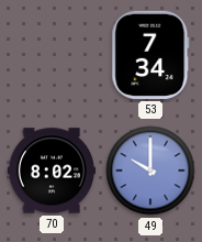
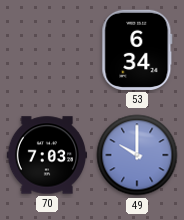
53: 7:34 -> 6:34 (137, 50)
70: 8:02 -> 7:03 (46, 155)
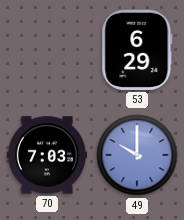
53: 6:34 -> 6:29 (137, 50)
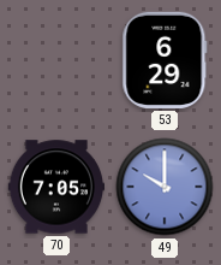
70: 7:03 -> 7:05 (55, 187)
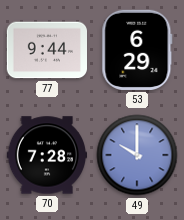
77: none -> 9:44 (46, 50)
70: 7:05 -> 7:28 (46, 155)
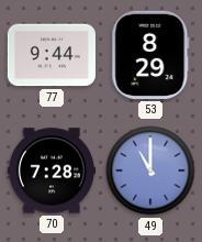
53: 6:29 -> 8:29 (150, 55)
49: 10:00 -> 11:00 (150, 170)
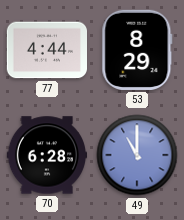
77: 9:44 -> 4:44 (46, 50)
70: 7:28 -> 6:28 (46, 155)
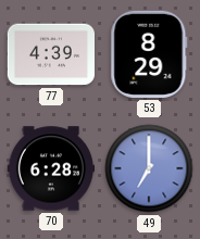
77: 4:44 -> 4:39 (50, 54)
49: 11:00 -> 7:00 (149, 168)
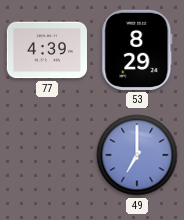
70: 6:28 -> none (50, 168)
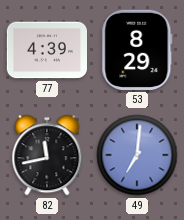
82: none -> 11:43 (47, 155)
49: 7:00 -> 7:01 (137, 155)
